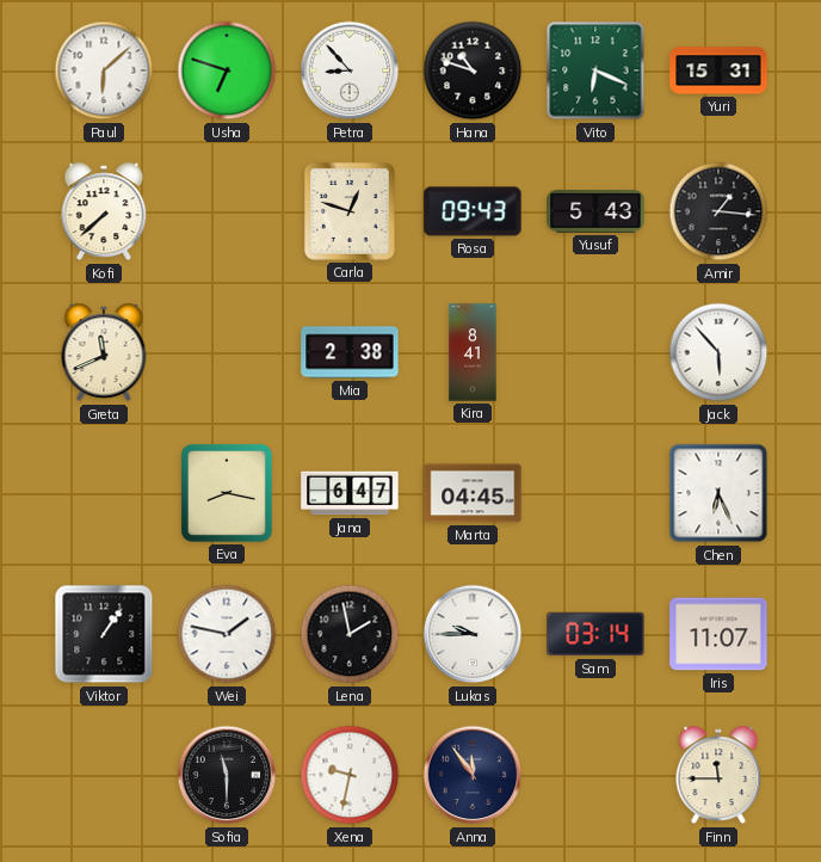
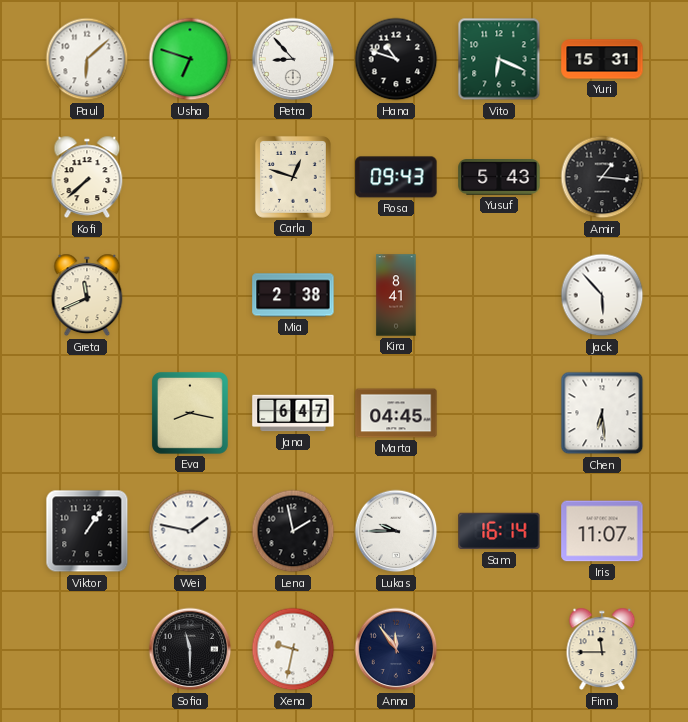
Chen: 6:26 -> 6:29 (602, 413)
Sam: 03:14 -> 16:14 (499, 531)
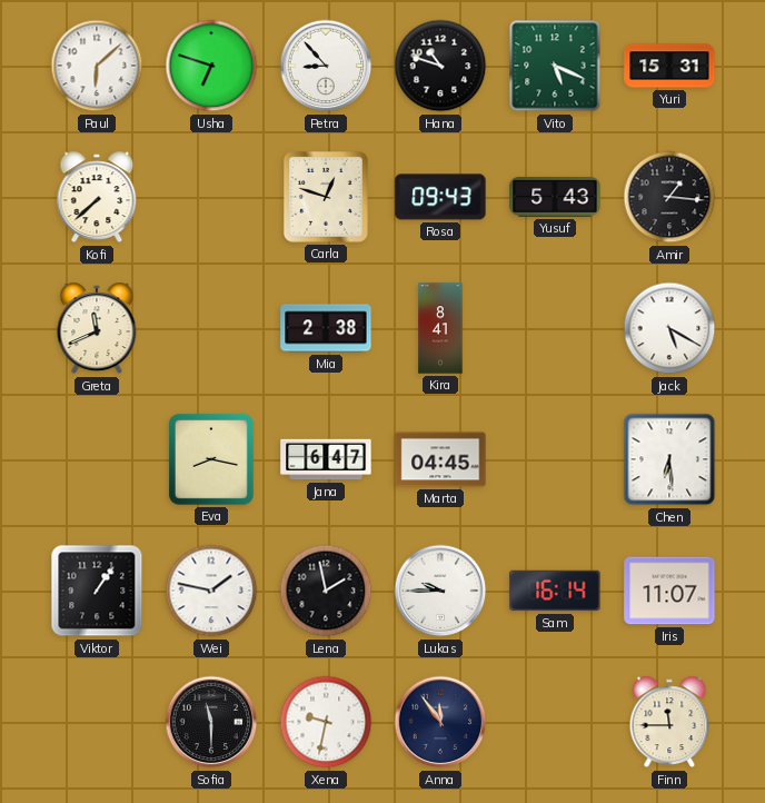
Vito: 6:19 -> 5:19 (555, 66)
Jack: 5:53 -> 5:20 (669, 328)
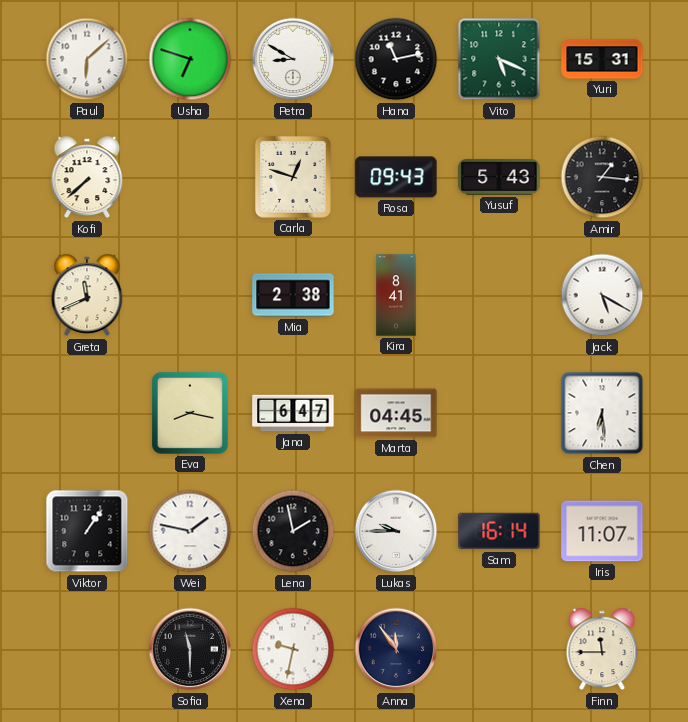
Petra: 8:53 -> 8:50 (293, 59)
Hana: 10:48 -> 11:13 (396, 59)
